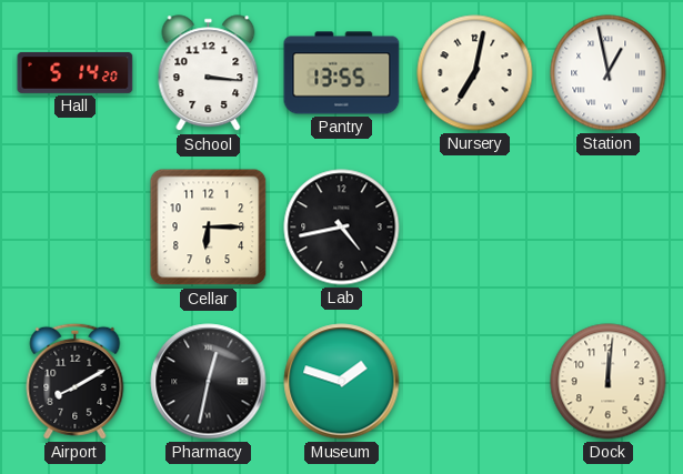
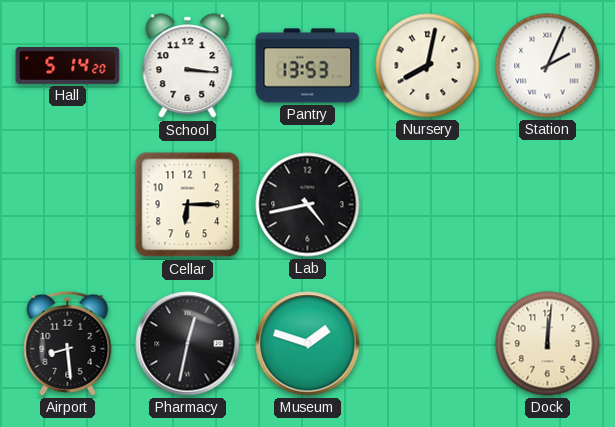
Pantry: 13:55 -> 13:53 (308, 66)
Nursery: 7:02 -> 8:02 (428, 66)
Station: 12:58 -> 2:04 (548, 66)
Airport: 8:10 -> 8:29 (68, 343)
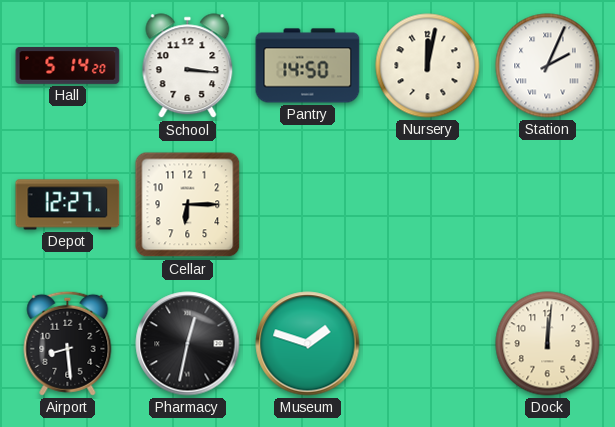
Pantry: 13:53 -> 14:50 (308, 66)
Nursery: 8:02 -> 12:02 (428, 66)
Depot: none -> 12:27 (68, 205)
Lab: 4:43 -> none (308, 205)
